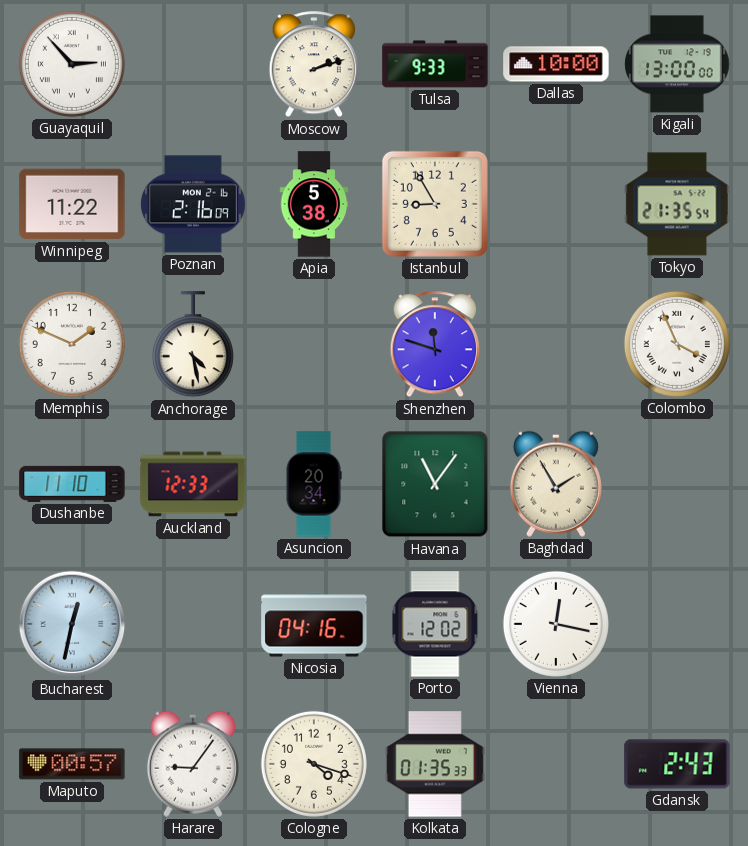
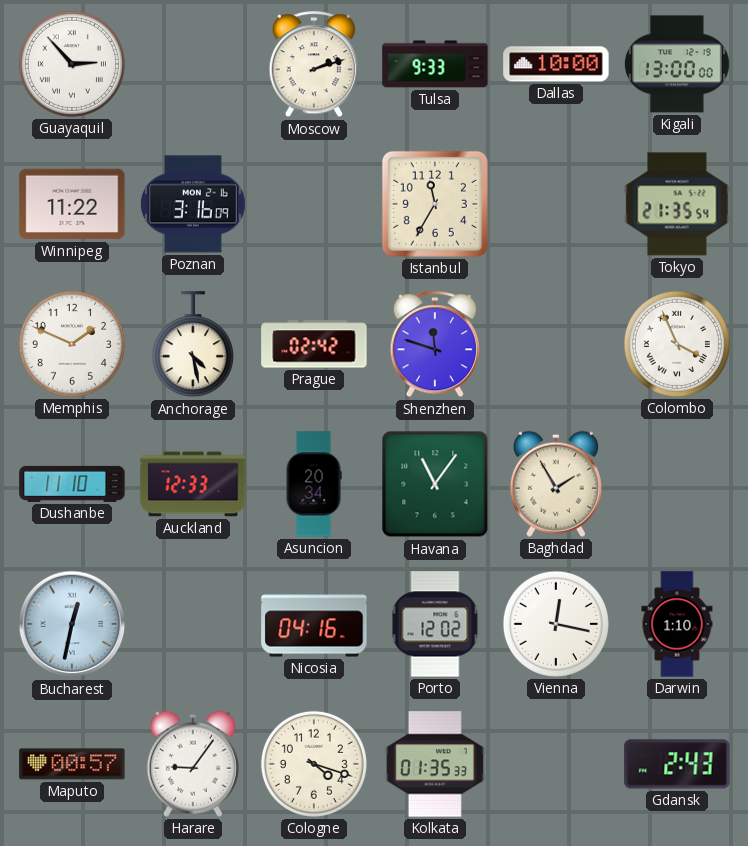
Poznan: 2:16 -> 3:16 (193, 204)
Apia: 5:38 -> none (314, 204)
Istanbul: 8:55 -> 11:35 (435, 204)
Prague: none -> 02:42 (314, 344)
Darwin: none -> 1:10 (677, 624)
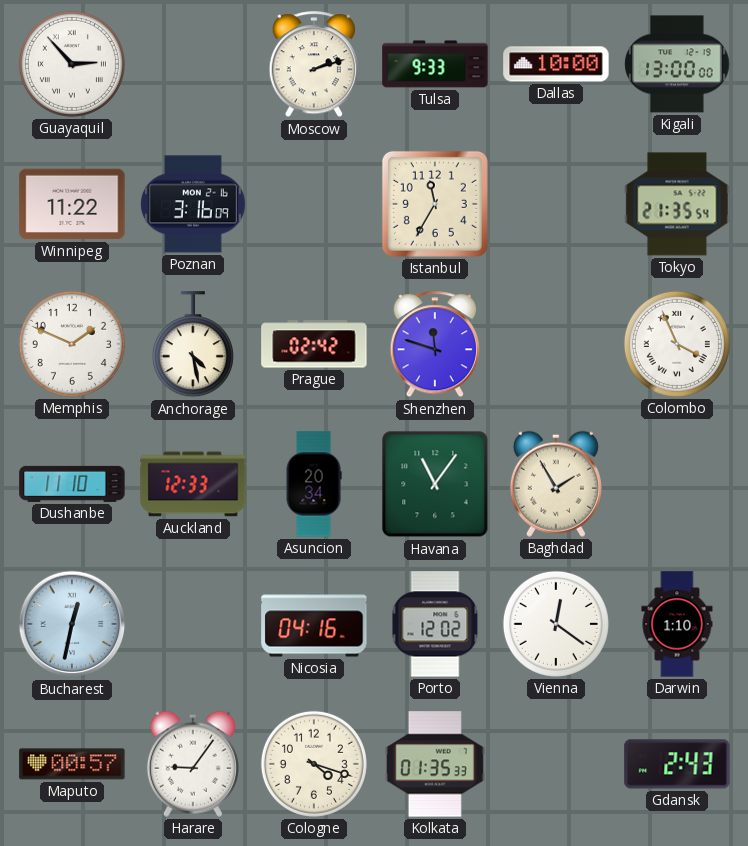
Vienna: 12:17 -> 12:21 (556, 624)
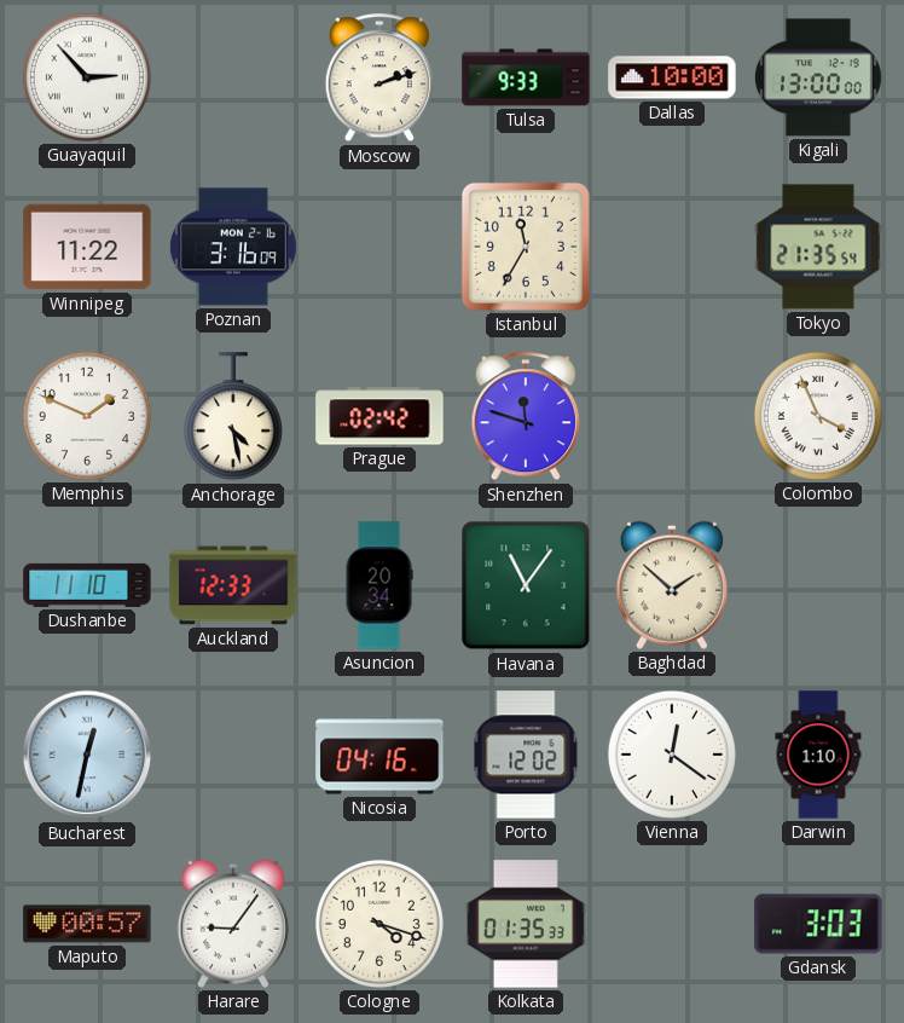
Baghdad: 1:55 -> 1:52 (672, 585)
Gdansk: 2:43 -> 3:03 (818, 924)
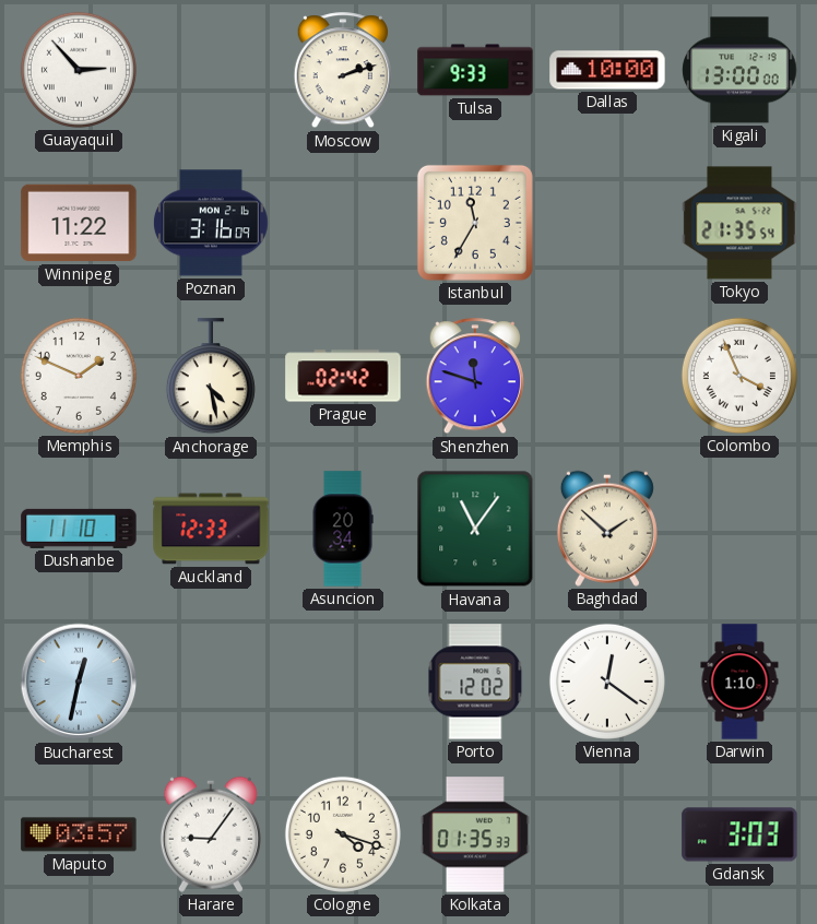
Nicosia: 04:16 -> none (379, 755)
Maputo: 00:57 -> 03:57 (79, 834)
